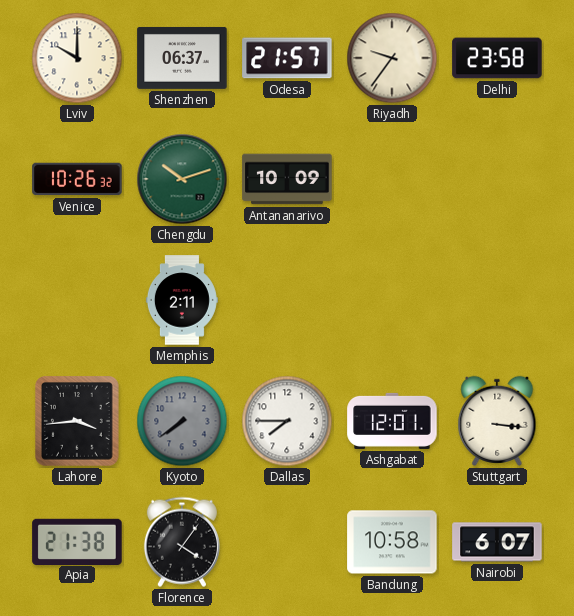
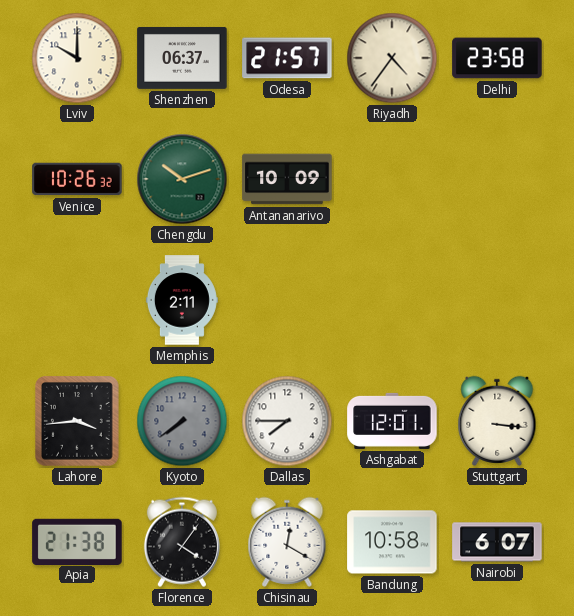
Riyadh: 9:36 -> 4:36 (392, 58)
Chisinau: none -> 12:20 (287, 542)
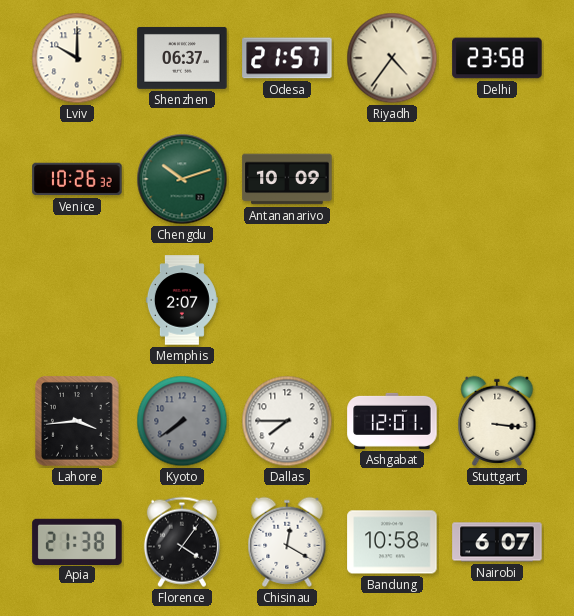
Memphis: 2:11 -> 2:07 (182, 300)
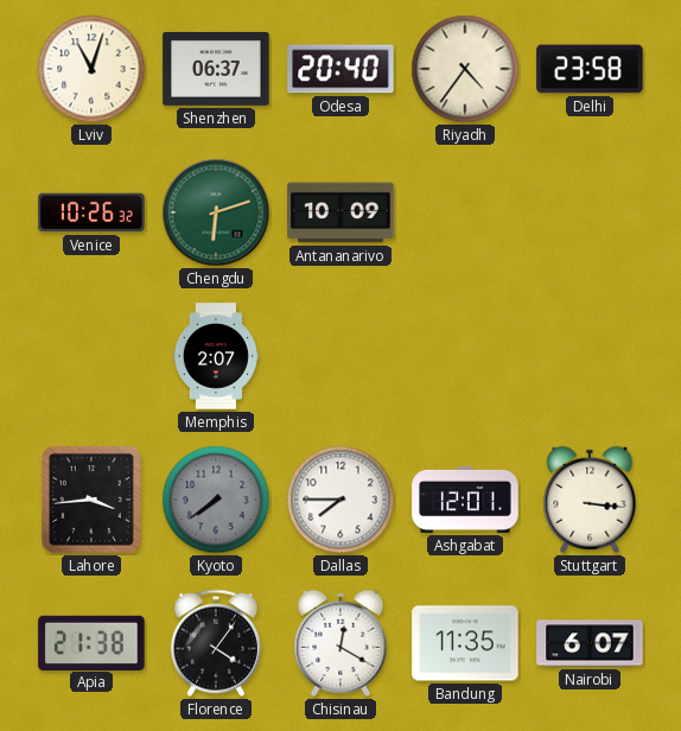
Lviv: 10:00 -> 11:03 (91, 69)
Odesa: 21:57 -> 20:40 (340, 69)
Chengdu: 10:12 -> 6:12 (216, 212)
Bandung: 10:58 -> 11:35 (465, 643)
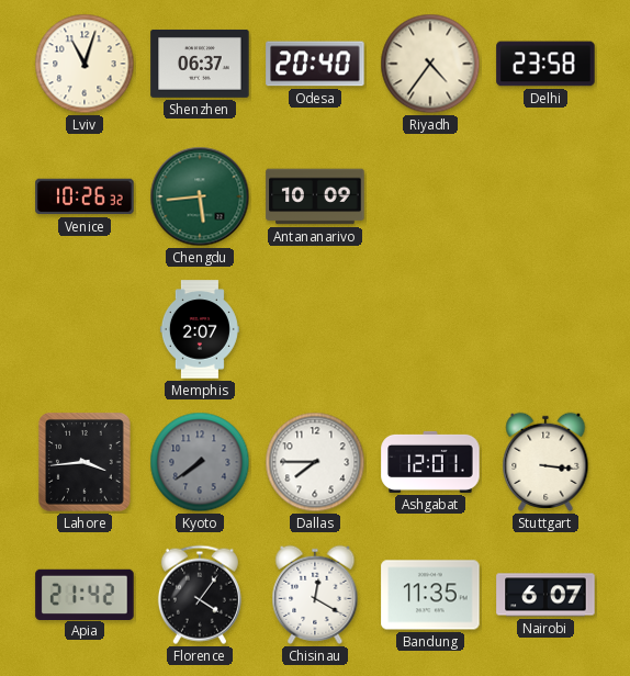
Chengdu: 6:12 -> 5:44 (200, 196)
Apia: 21:38 -> 21:42 (85, 594)
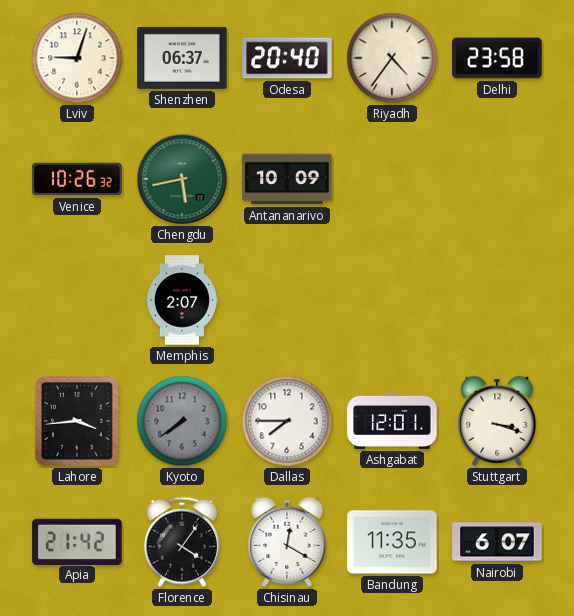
Lviv: 11:03 -> 9:03 (77, 58)
Chengdu: 5:44 -> 5:43 (182, 179)
Stuttgart: 3:16 -> 3:18 (497, 421)
